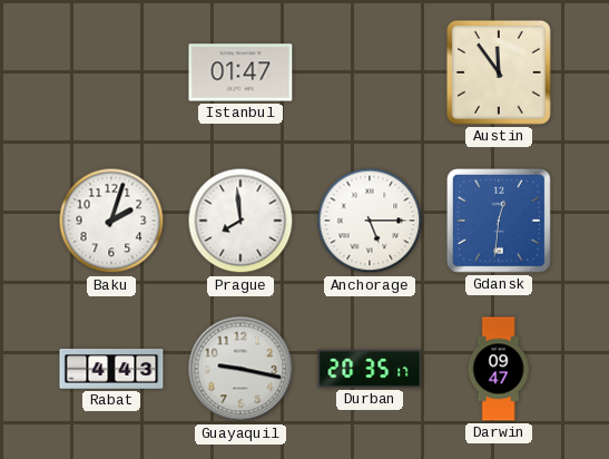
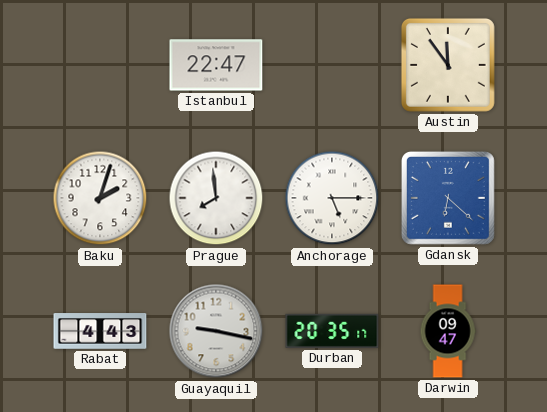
Istanbul: 01:47 -> 22:47 (216, 65)
Gdansk: 12:31 -> 6:22 (448, 198)
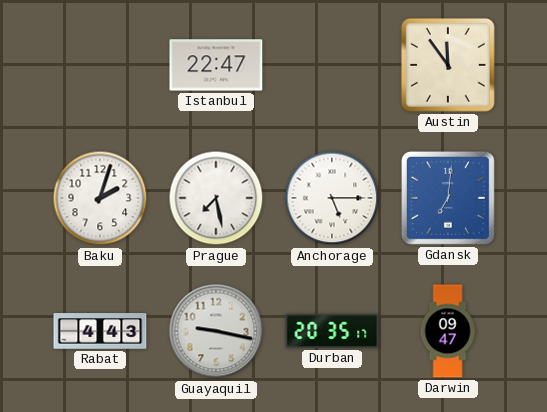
Prague: 7:59 -> 7:28 (216, 198)
Gdansk: 6:22 -> 7:01 (448, 198)
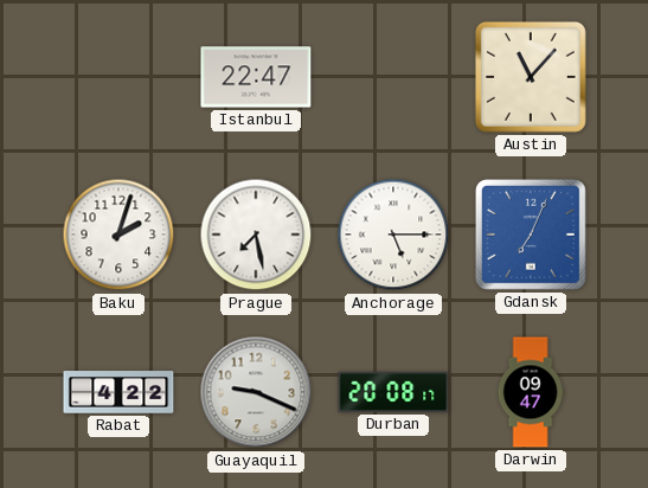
Austin: 11:54 -> 11:07 (531, 77)
Gdansk: 7:01 -> 7:04 (531, 235)
Rabat: 4:43 -> 4:22 (118, 392)
Guayaquil: 9:17 -> 9:19 (256, 392)
Durban: 20:35 -> 20:08 (393, 392)
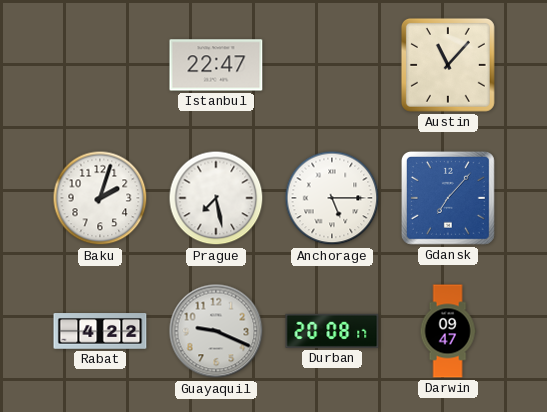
Gdansk: 7:04 -> 7:07 (448, 198)
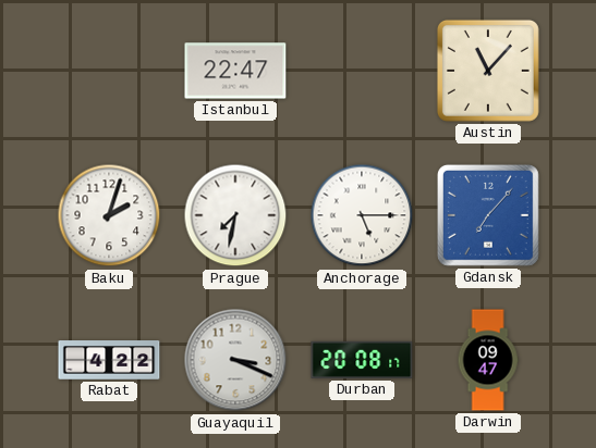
Prague: 7:28 -> 7:32 (235, 215)
Guayaquil: 9:19 -> 3:19 (235, 360)
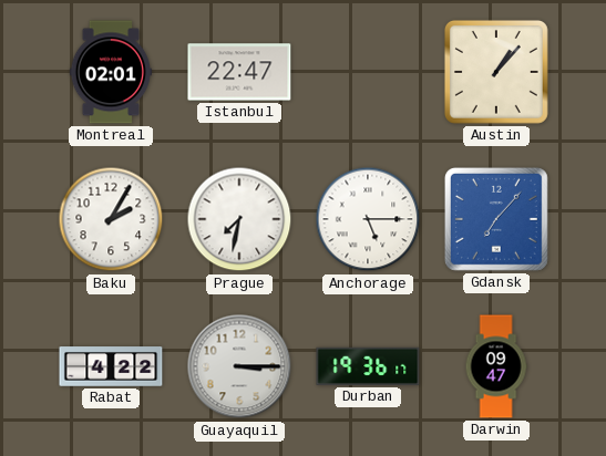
Montreal: none -> 02:01 (111, 72)
Austin: 11:07 -> 1:07 (496, 72)
Baku: 2:03 -> 2:05 (111, 219)
Guayaquil: 3:19 -> 3:15 (239, 366)
Durban: 20:08 -> 19:36 (368, 366)
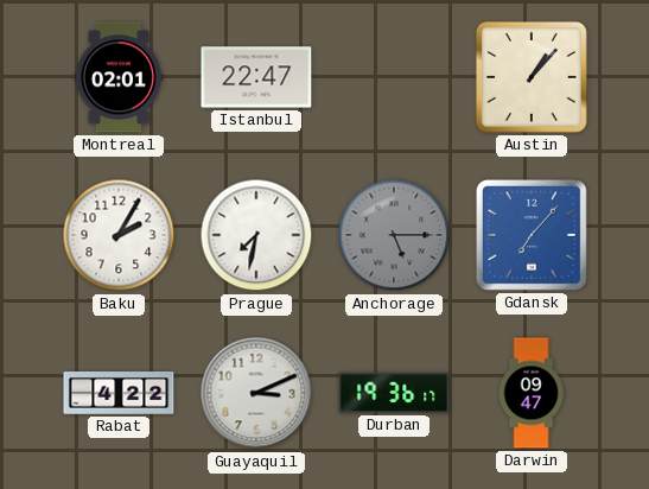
Anchorage dial: white -> grey (394, 235)
Guayaquil: 3:15 -> 3:11 (256, 393)
